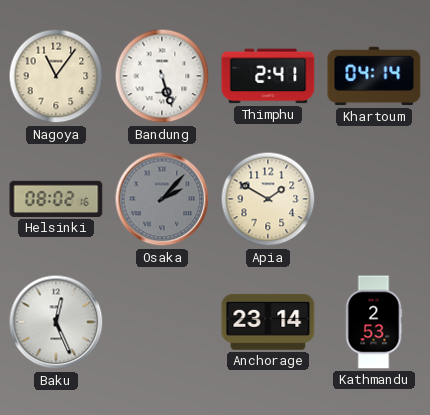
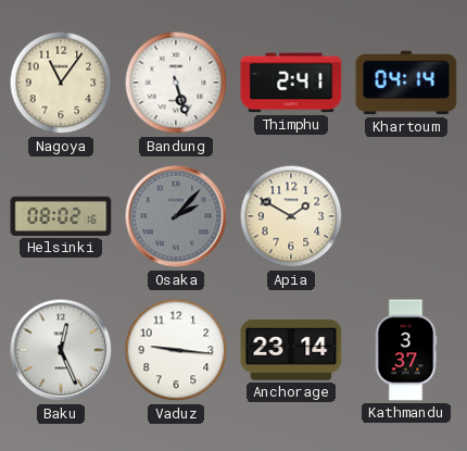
Vaduz: none -> 9:16 (176, 350)
Kathmandu: 2:53 -> 3:37 (406, 350)
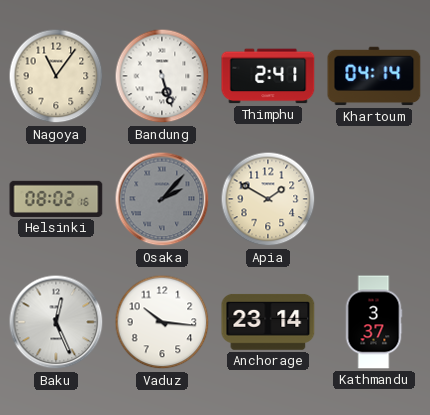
Vaduz: 9:16 -> 10:16 (162, 322)
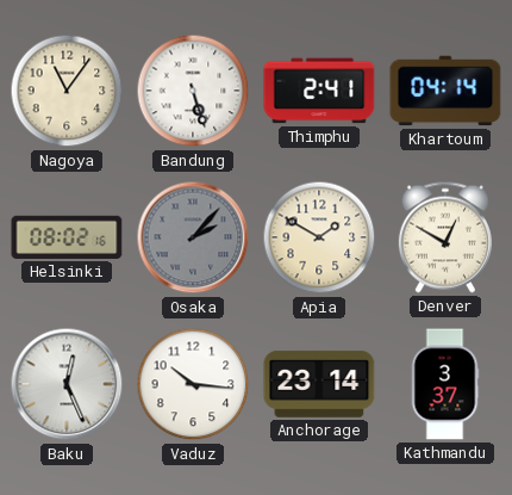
Denver: none -> 12:50 (445, 237)
